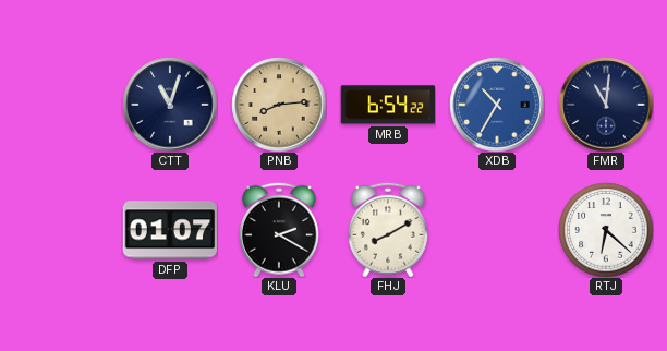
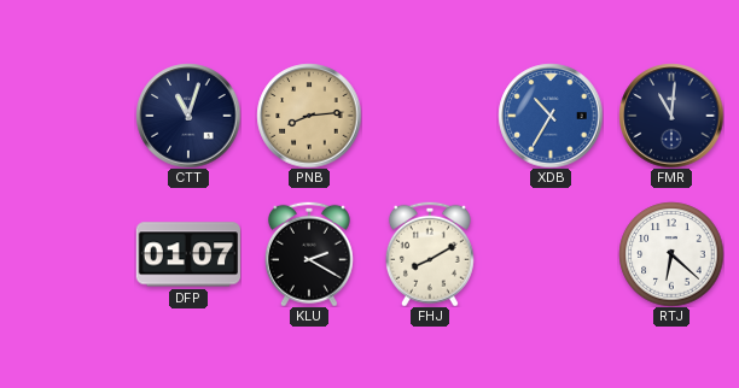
MRB: 6:54 -> none (388, 105)
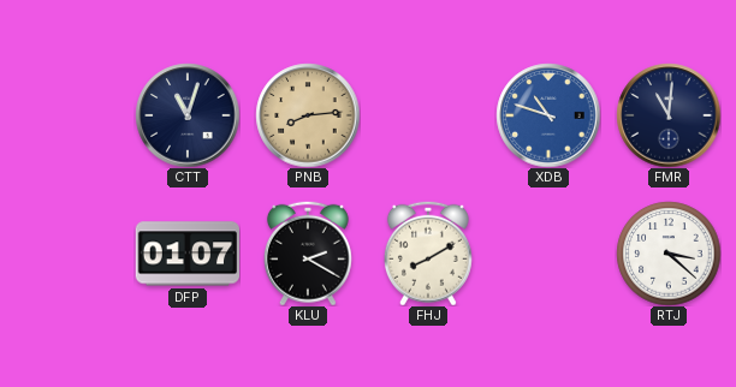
XDB: 10:35 -> 10:48 (548, 115)
RTJ: 6:22 -> 3:22 (669, 254)
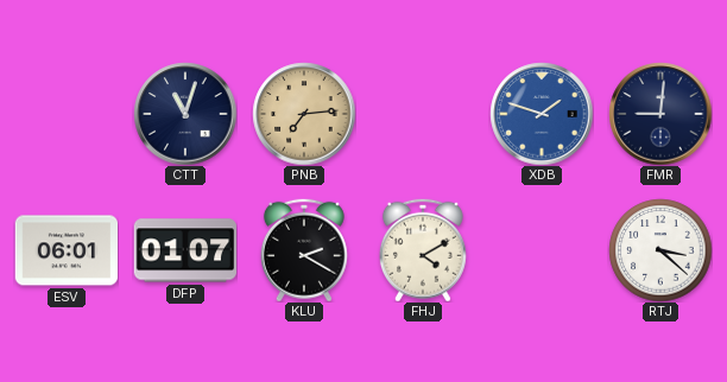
PNB: 8:14 -> 7:14 (304, 114)
XDB: 10:48 -> 1:48 (542, 114)
FMR: 11:01 -> 9:01 (660, 114)
ESV: none -> 06:01 (67, 250)
FHJ: 8:10 -> 4:10 (423, 250)
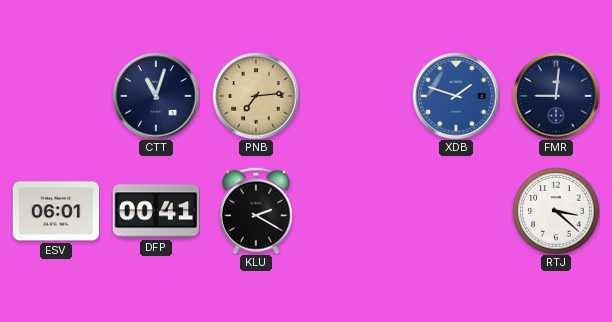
DFP: 01:07 -> 00:41 (156, 211)
FHJ: 4:10 -> none (423, 250)
